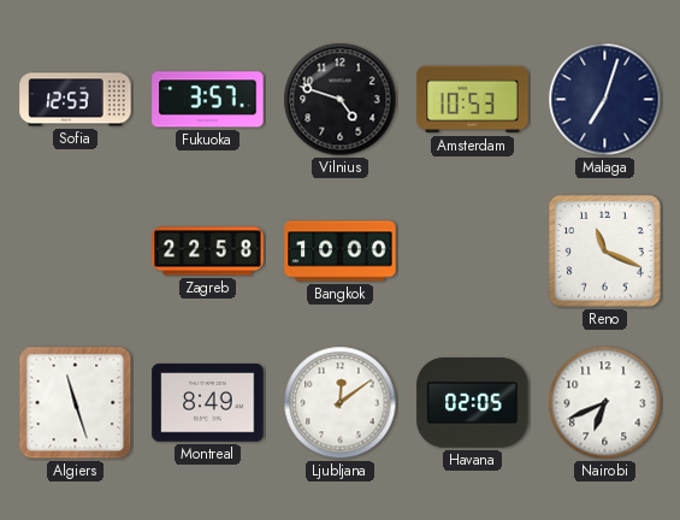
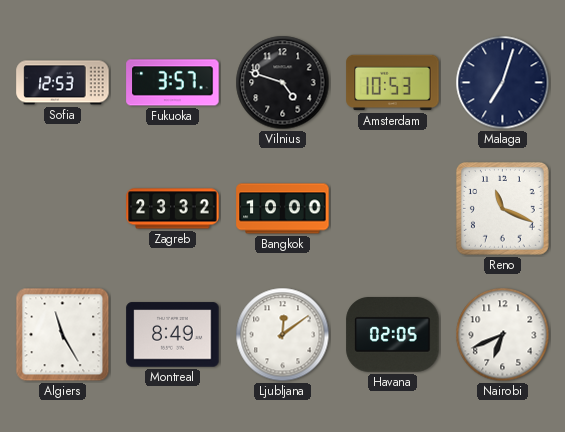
Zagreb: 22:58 -> 23:32 (173, 209)
Algiers: 11:27 -> 11:25 (63, 335)
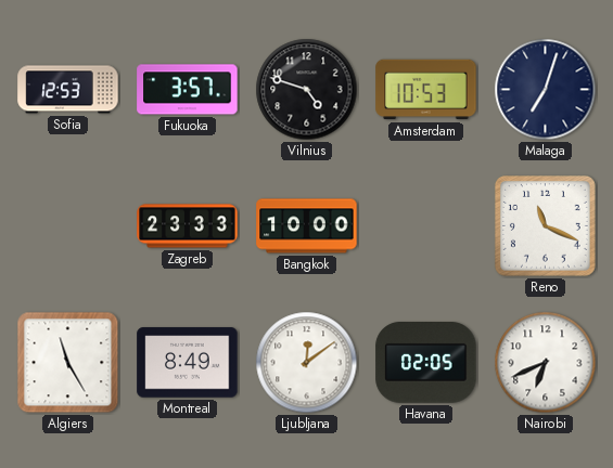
Zagreb: 23:32 -> 23:33 (188, 226)
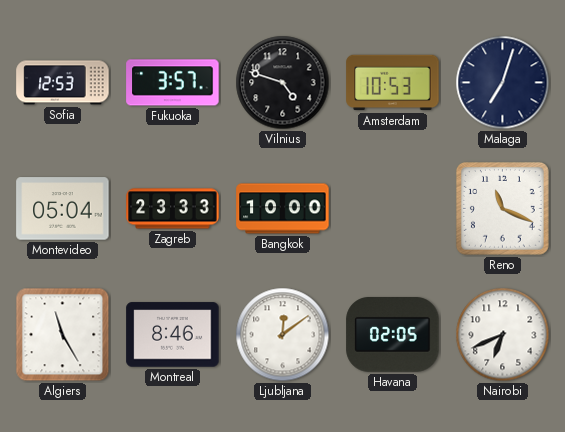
Montevideo: none -> 05:04 (63, 209)
Montreal: 8:49 -> 8:46 (173, 335)
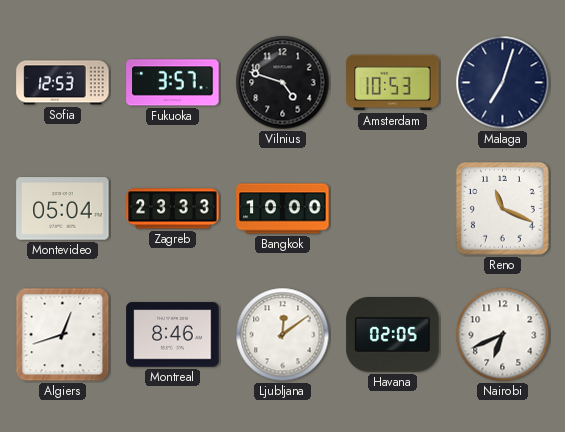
Algiers: 11:25 -> 12:42 (63, 335)
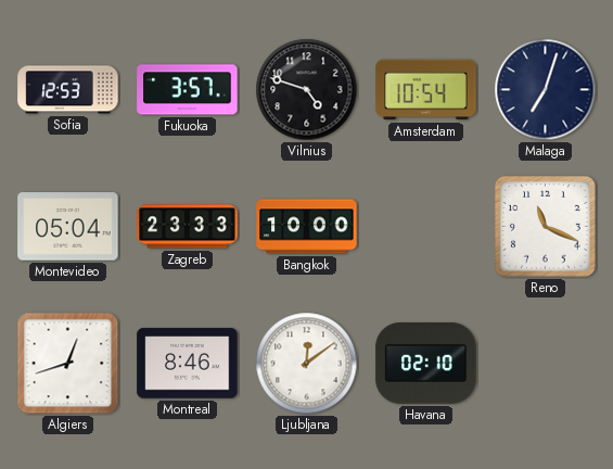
Amsterdam: 10:53 -> 10:54 (426, 90)
Havana: 02:05 -> 02:10 (426, 364)
Nairobi: 6:41 -> none (503, 335)
